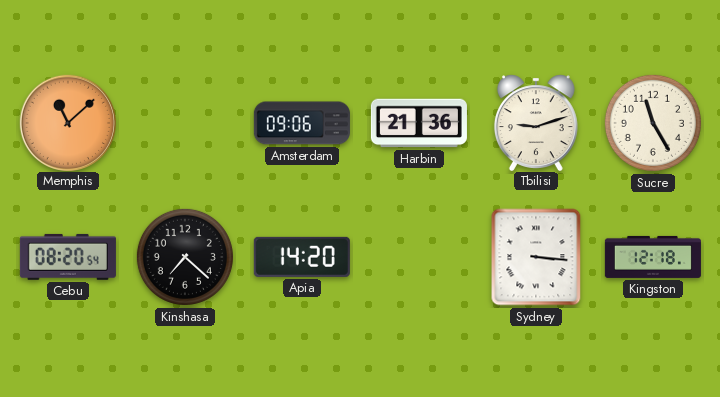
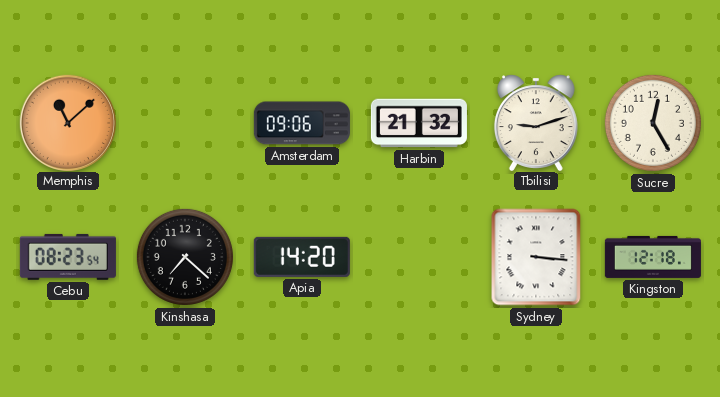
Harbin: 21:36 -> 21:32 (419, 123)
Sucre: 11:25 -> 12:25 (653, 123)
Cebu: 08:20 -> 08:23 (68, 257)
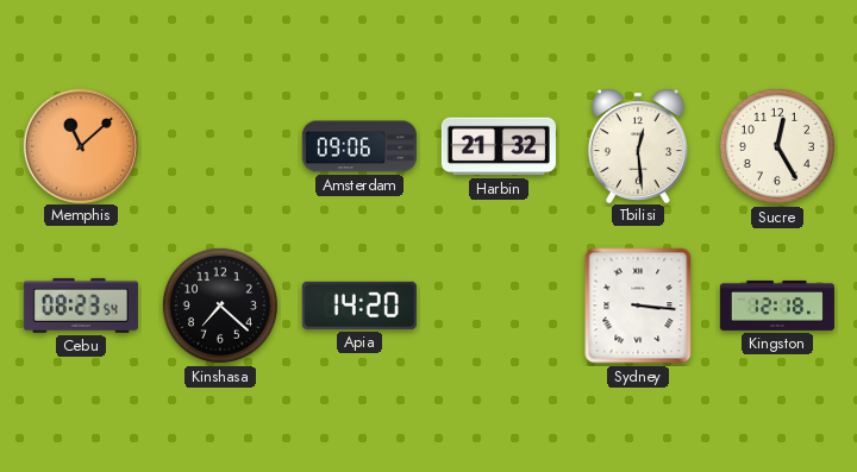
Tbilisi: 9:12 -> 12:29 (638, 145)
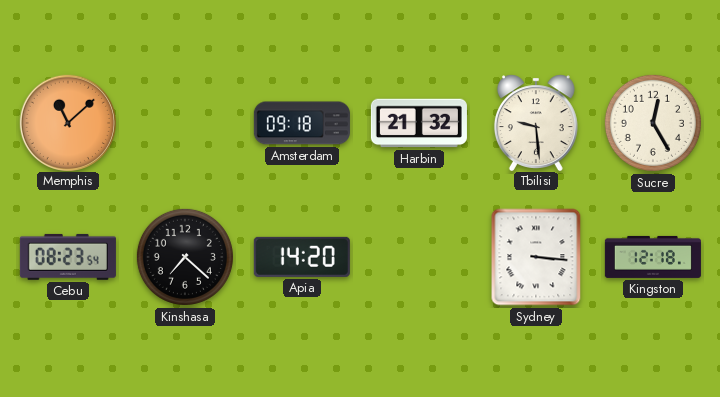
Amsterdam: 09:06 -> 09:18 (302, 123)
Tbilisi: 12:29 -> 9:29 (536, 122)
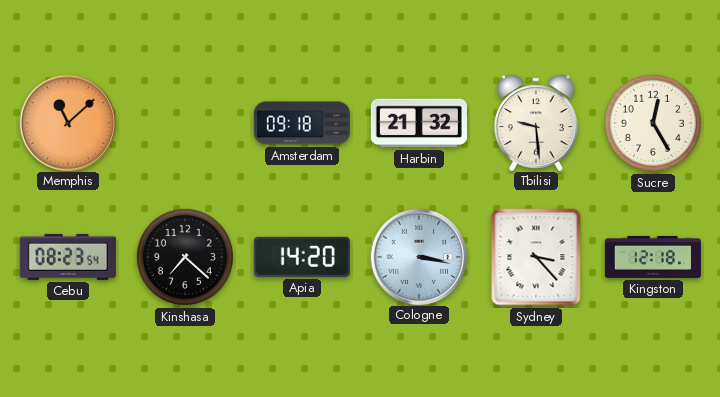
Cologne: none -> 3:17 (418, 256)
Sydney: 3:16 -> 3:23 (536, 257)
